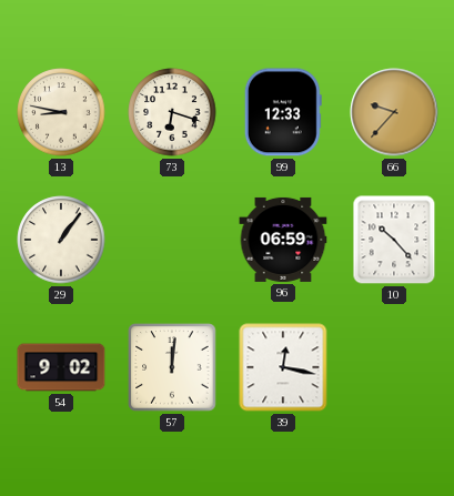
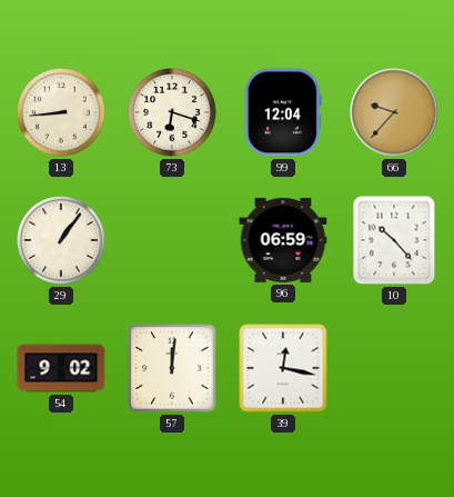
13: 8:47 -> 8:44 (61, 112)
99: 12:33 -> 12:04 (283, 112)
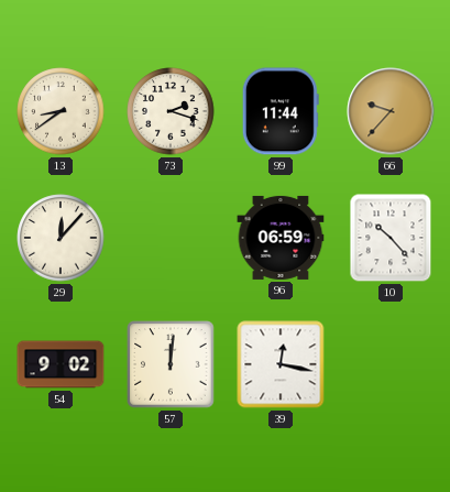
13: 8:44 -> 8:39 (61, 111)
73: 6:18 -> 2:18 (171, 111)
99: 12:04 -> 11:44 (281, 111)
29: 1:06 -> 12:07 (61, 238)
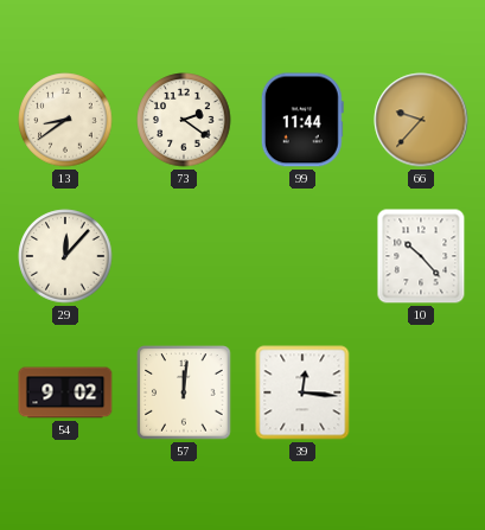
73: 2:18 -> 2:21 (184, 120)
96: 06:59 -> none (281, 238)
39: 12:17 -> 12:16 (302, 392)
